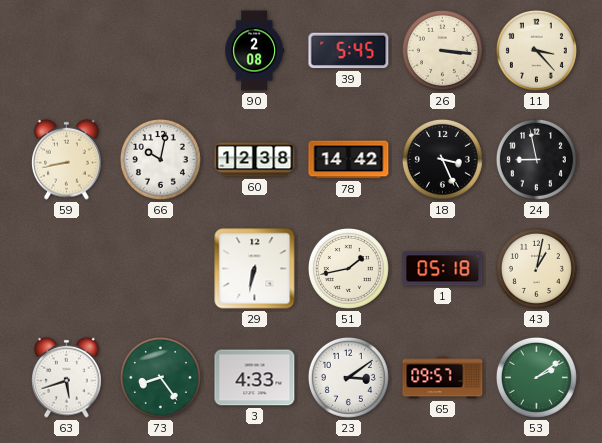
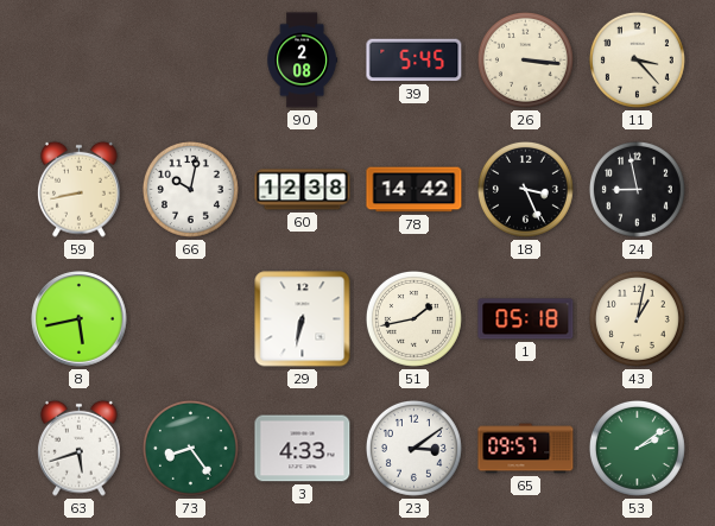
8: none -> 5:43 (80, 319)
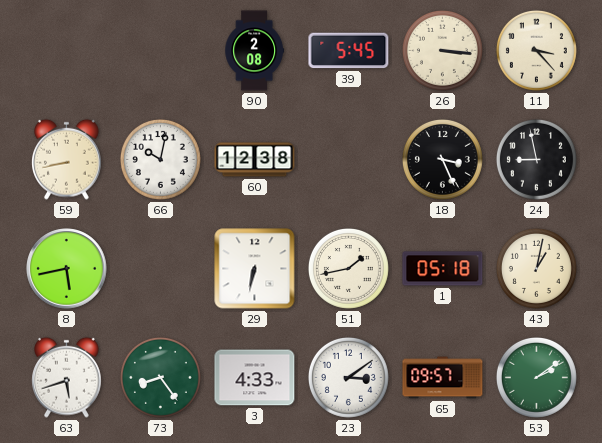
78: 14:42 -> none (415, 190)
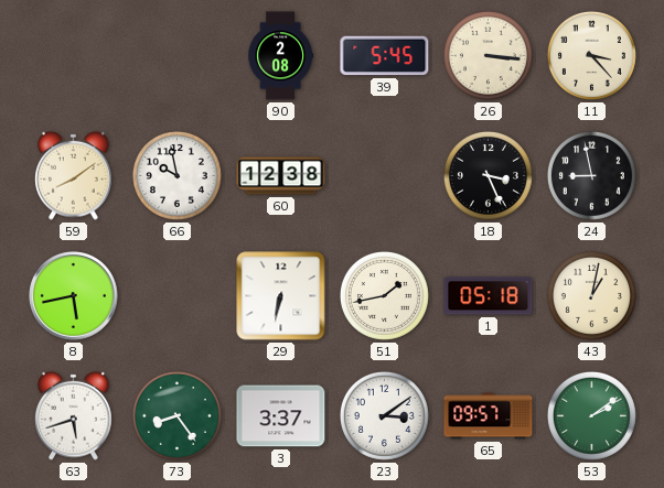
59: 8:43 -> 8:09 (74, 175)
66: 10:02 -> 9:58 (176, 175)
3: 4:33 -> 3:37 (281, 416)
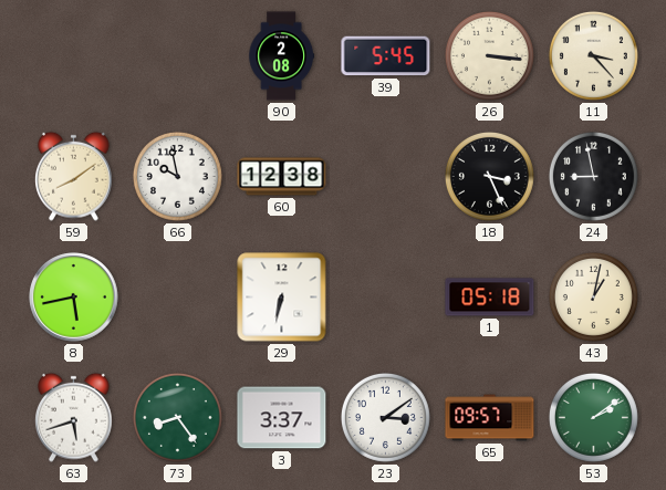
51: 1:43 -> none (384, 295)
